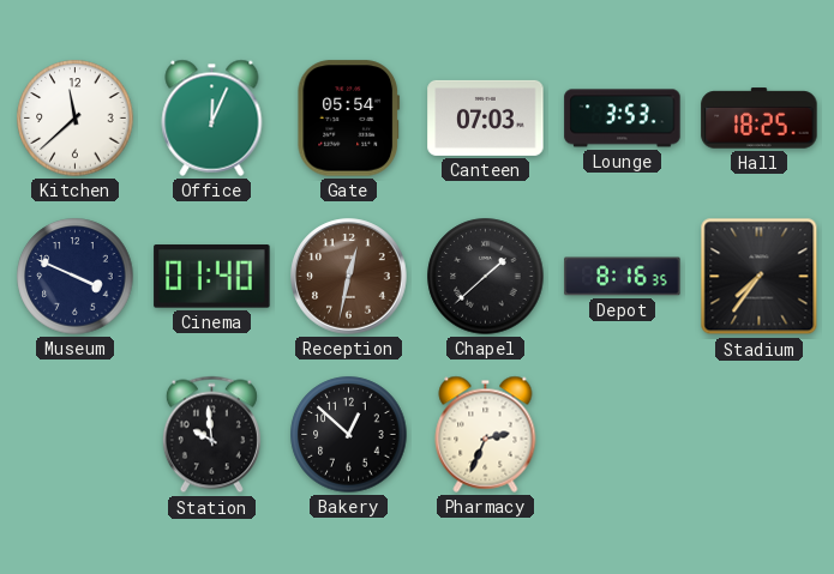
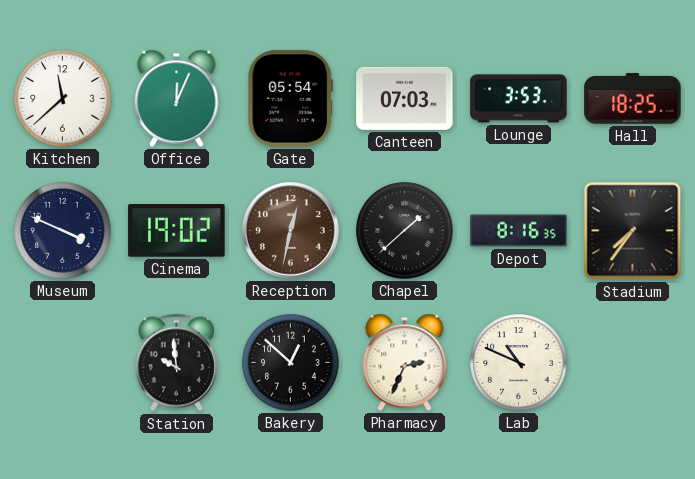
Cinema: 01:40 -> 19:02 (177, 231)
Lab: none -> 10:49 (519, 363)
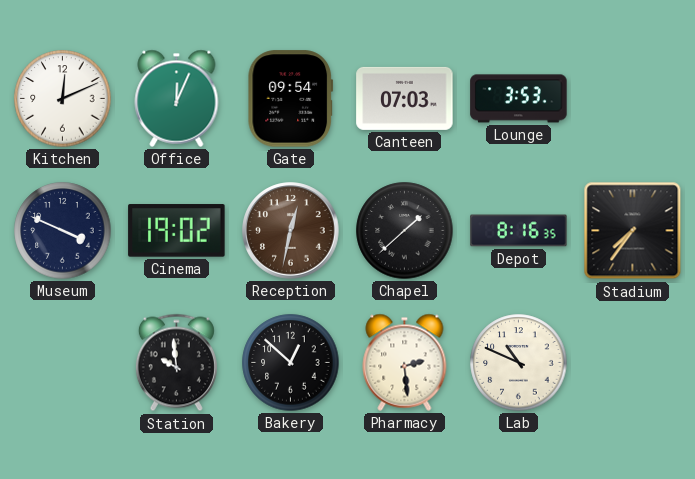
Kitchen: 11:38 -> 12:11 (63, 99)
Gate: 05:54 -> 09:54 (291, 99)
Hall: 18:25 -> none (633, 99)
Pharmacy: 2:34 -> 2:29 (405, 362)
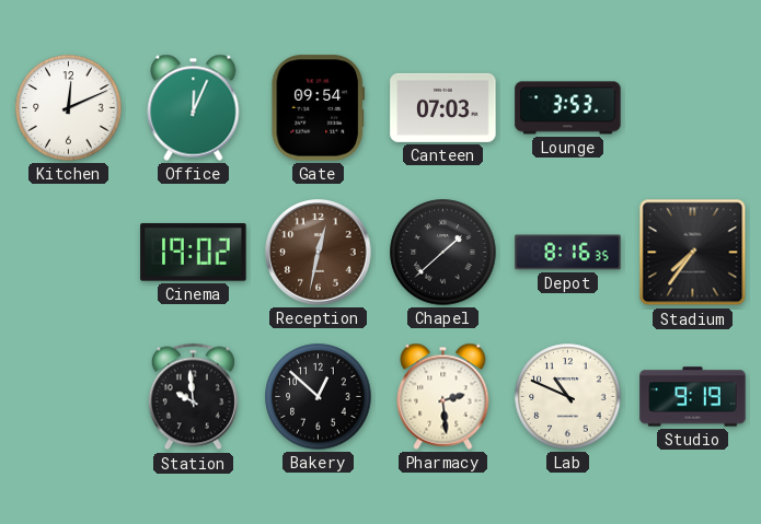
Museum: 3:49 -> none (63, 231)
Studio: none -> 9:19 (693, 397)
